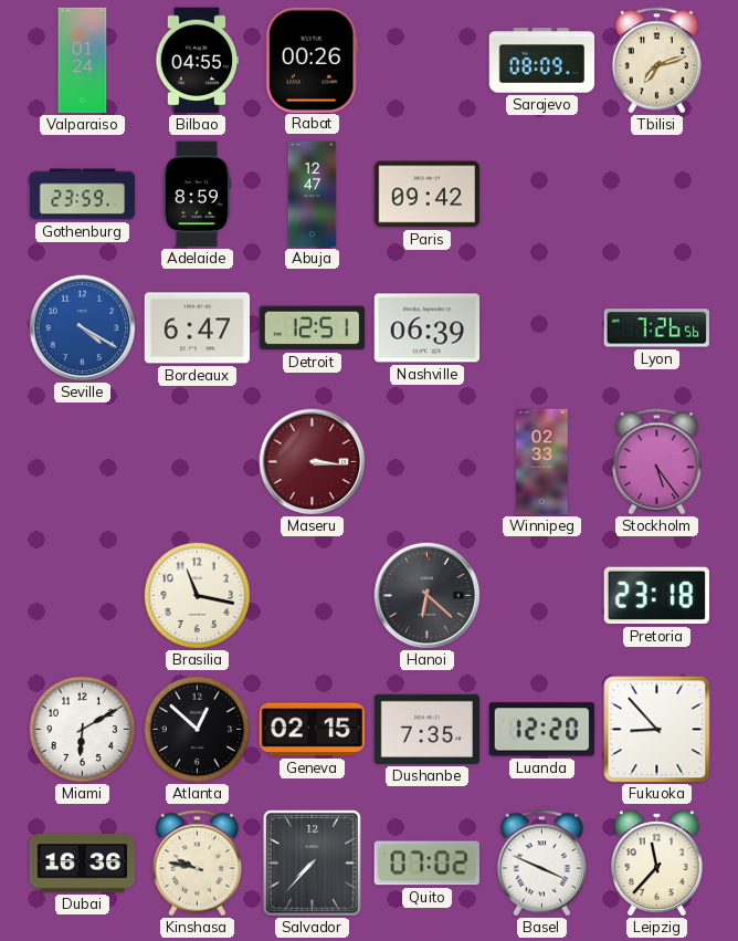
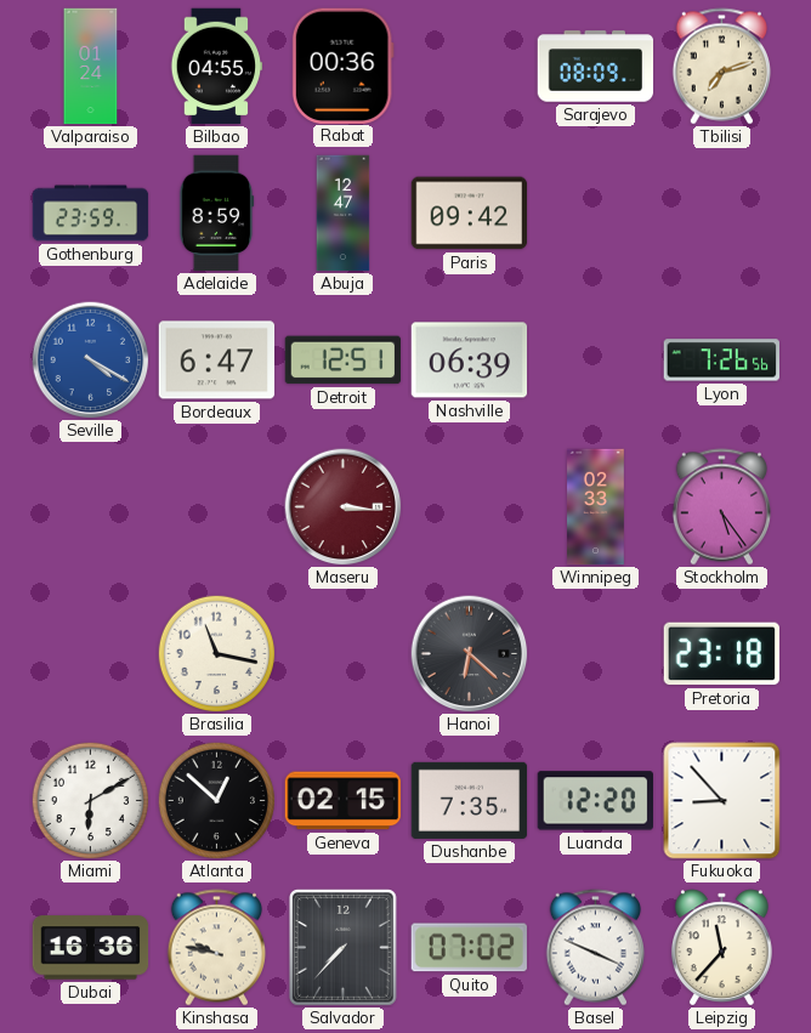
Rabat: 00:26 -> 00:36 (342, 66)
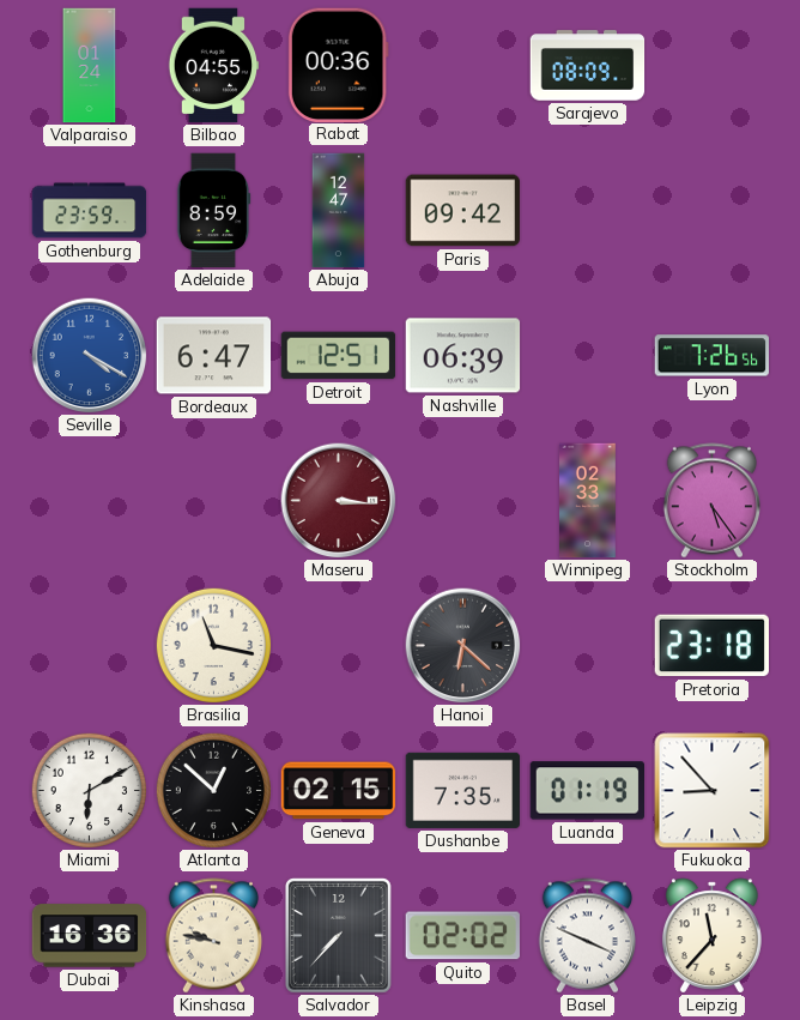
Tbilisi: 7:12 -> none (721, 67)
Luanda: 12:20 -> 01:19 (587, 791)
Quito: 07:02 -> 02:02 (462, 936)
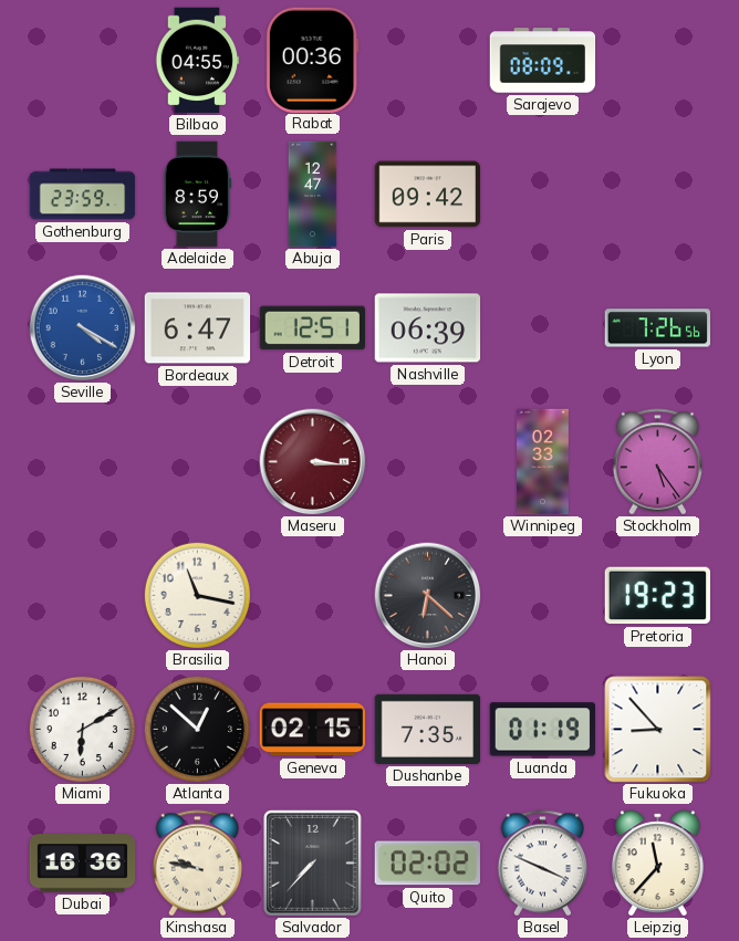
Valparaiso: 01:24 -> none (90, 66)
Pretoria: 23:18 -> 19:23 (657, 596)
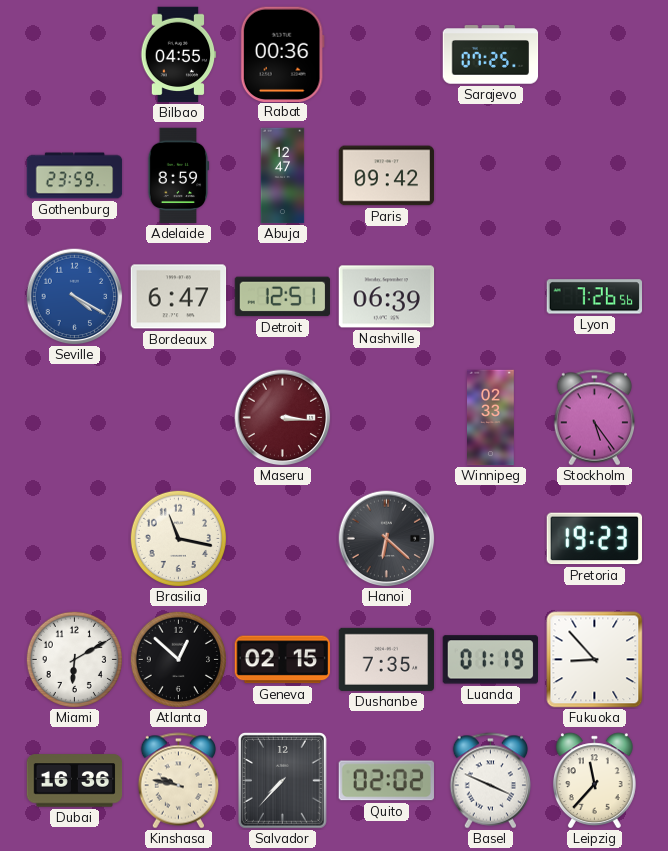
Sarajevo: 08:09 -> 07:25 (491, 55)
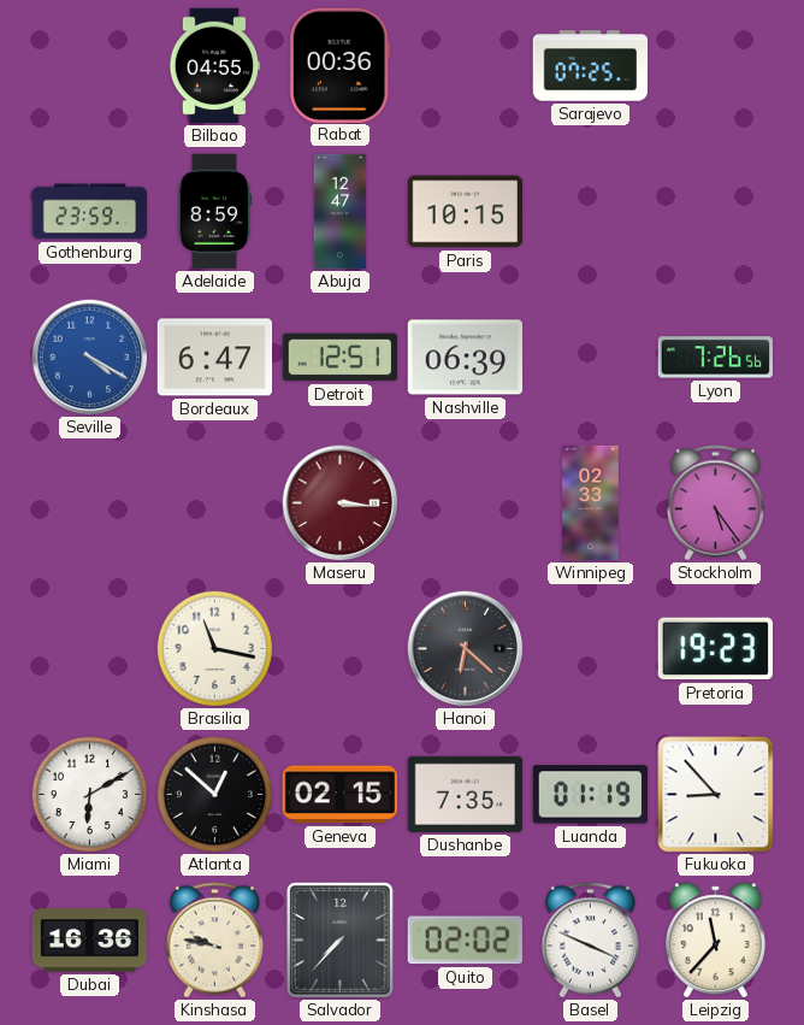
Paris: 09:42 -> 10:15 (466, 212)
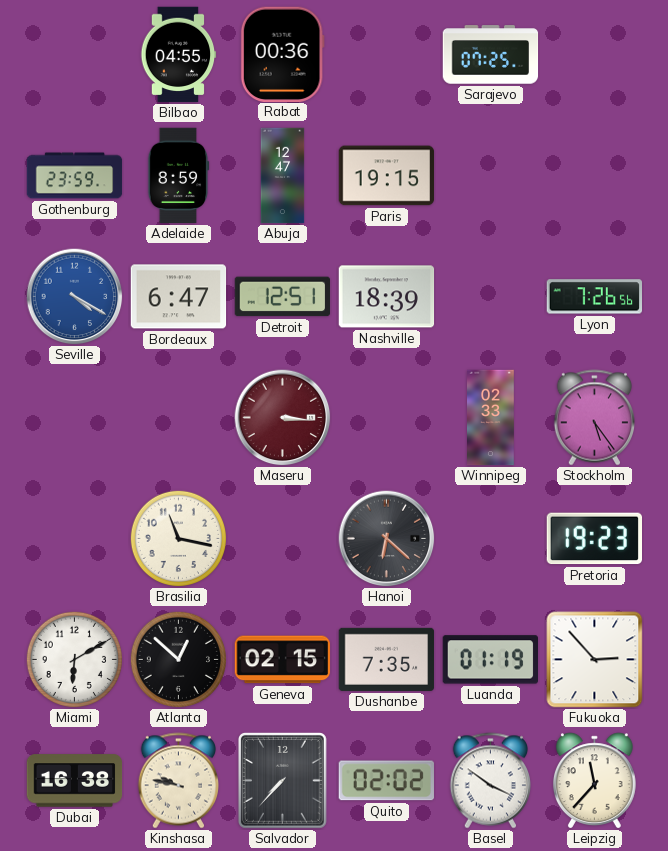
Paris: 10:15 -> 19:15 (387, 176)
Nashville: 06:39 -> 18:39 (387, 297)
Fukuoka: 8:53 -> 2:53 (595, 660)
Dubai: 16:36 -> 16:38 (75, 781)
Basel: 3:49 -> 3:51 (490, 781)
